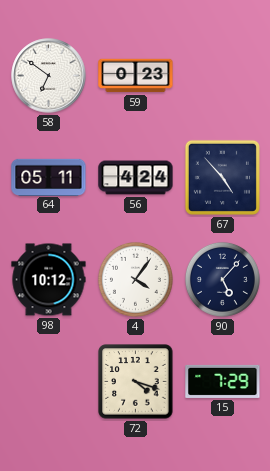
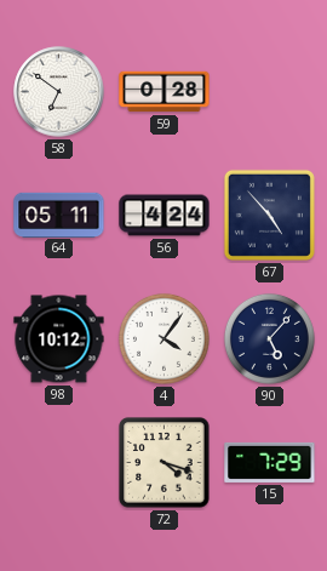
59: 0:23 -> 0:28 (165, 92)
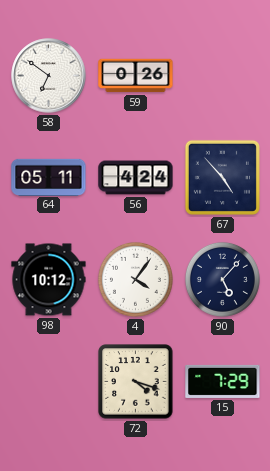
59: 0:28 -> 0:26 (136, 76)
